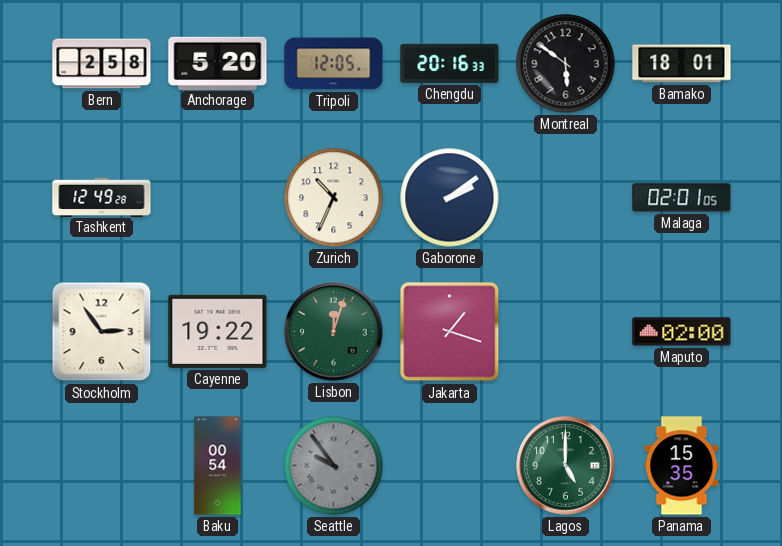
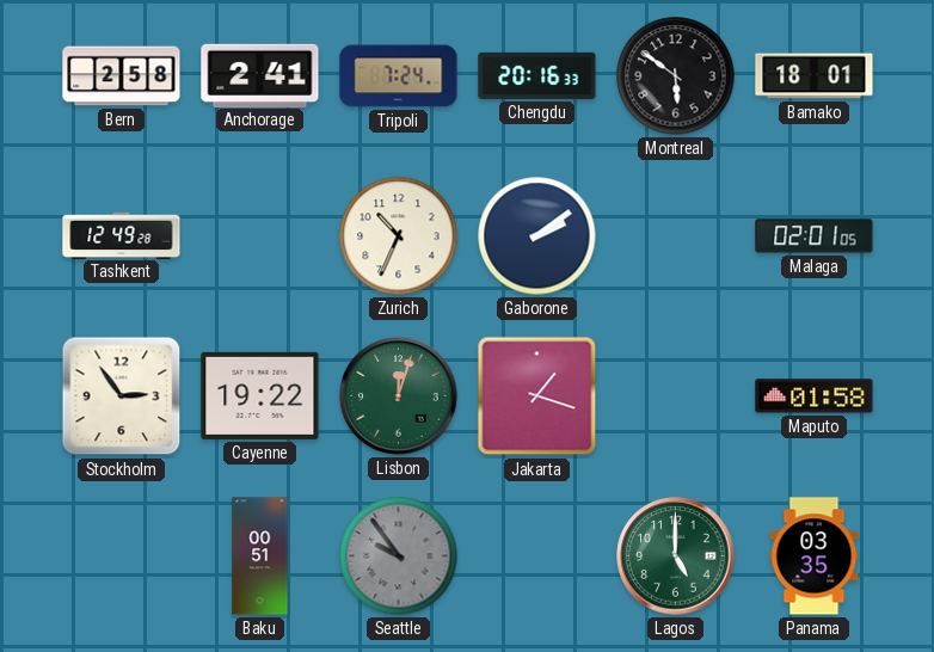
Anchorage: 5:20 -> 2:41 (260, 75)
Tripoli: 12:05 -> 7:24 (399, 76)
Maputo: 02:00 -> 01:58 (815, 396)
Baku: 00:54 -> 00:51 (260, 556)
Panama: 15:35 -> 03:35 (815, 556)
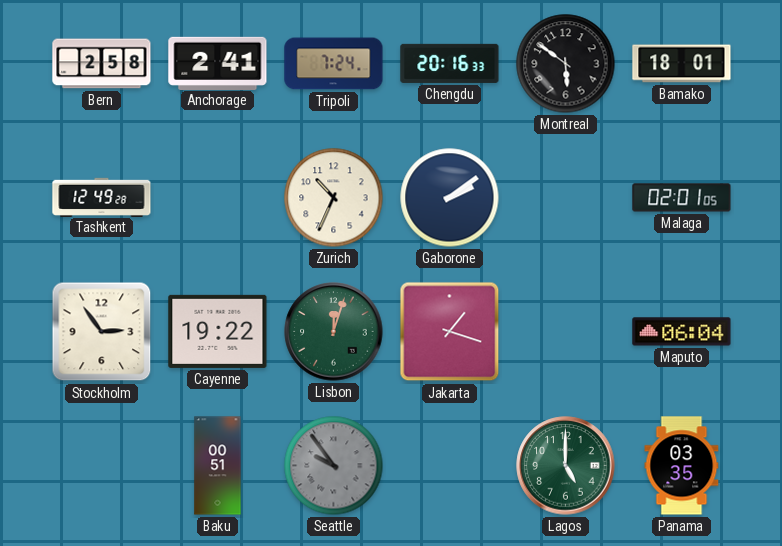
Maputo: 01:58 -> 06:04 (682, 332)
